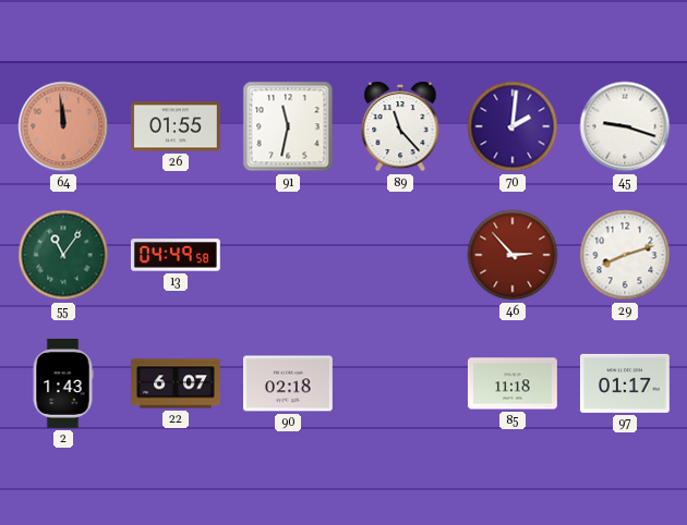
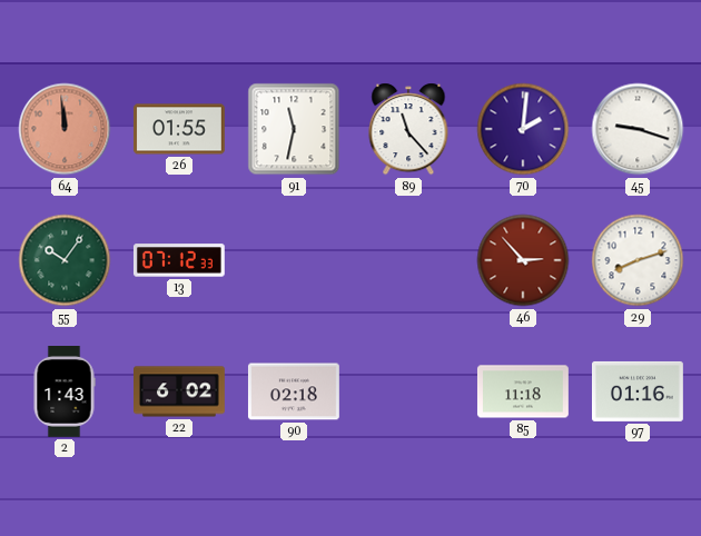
55: 11:06 -> 10:06 (65, 260)
13: 04:49 -> 07:12 (179, 260)
22: 6:07 -> 6:02 (180, 391)
97: 01:17 -> 01:16 (638, 391)
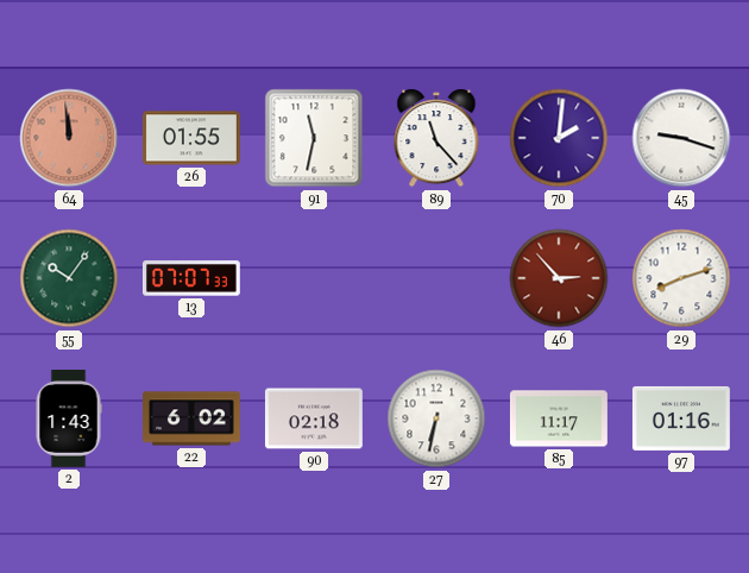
13: 07:12 -> 07:07 (191, 278)
27: none -> 6:32 (436, 418)
85: 11:18 -> 11:17 (559, 418)
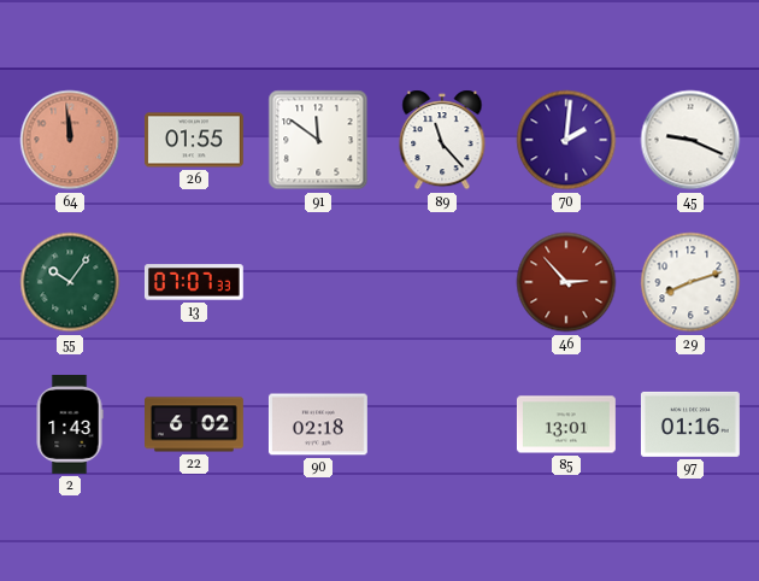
91: 11:32 -> 11:51 (318, 140)
45: 9:18 -> 9:19 (690, 140)
27: 6:32 -> none (436, 418)
85: 11:17 -> 13:01 (566, 424)
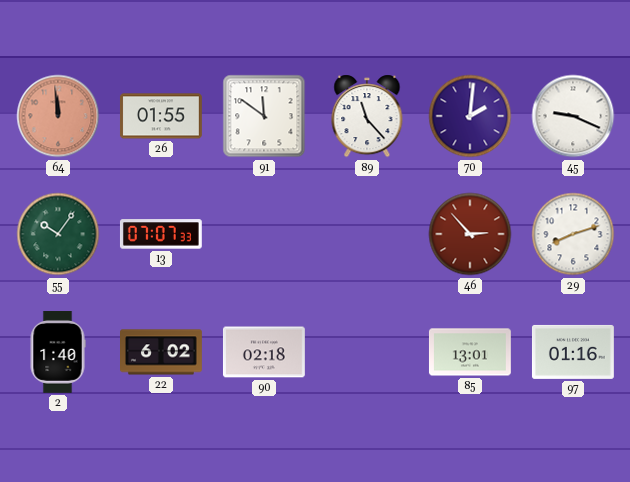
2: 1:43 -> 1:40 (58, 353)
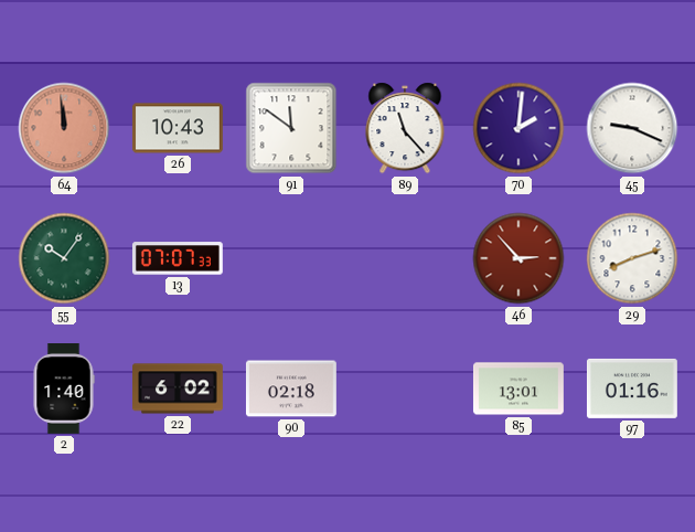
26: 01:55 -> 10:43 (178, 128)
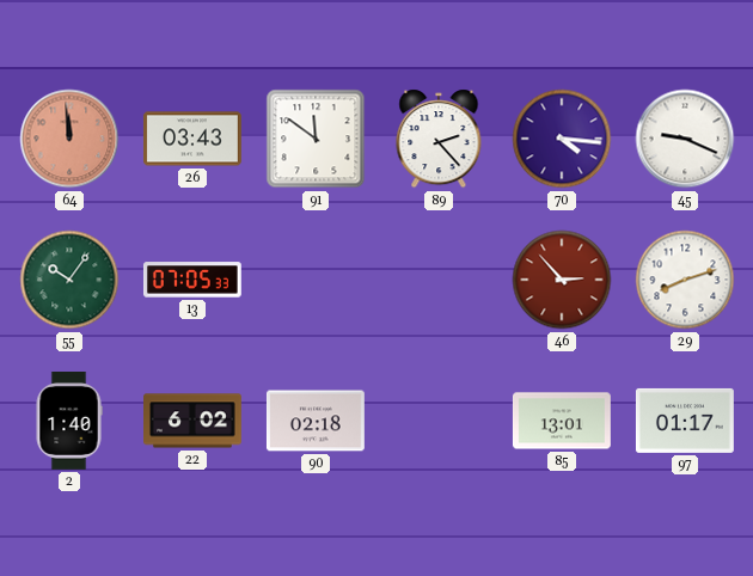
26: 10:43 -> 03:43 (192, 139)
89: 11:23 -> 2:23 (439, 139)
70: 2:01 -> 4:16 (562, 139)
13: 07:07 -> 07:05 (192, 280)
97: 01:16 -> 01:17 (685, 421)
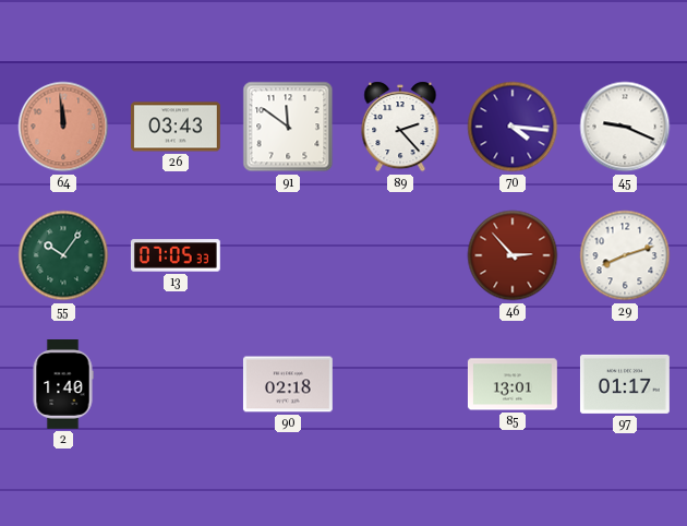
22: 6:02 -> none (194, 421)
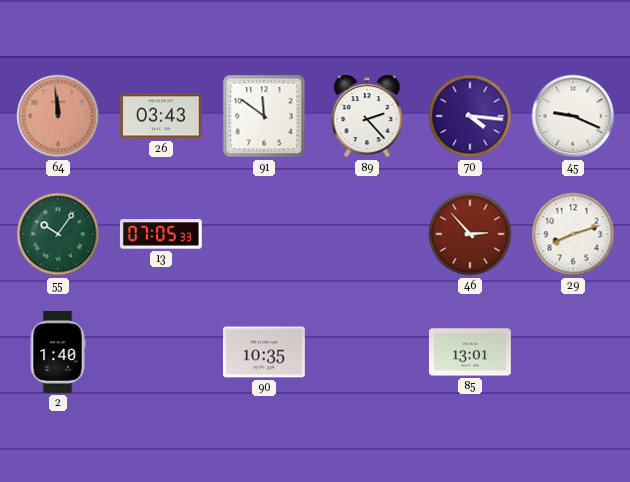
90: 02:18 -> 10:35 (264, 352)
97: 01:17 -> none (625, 384)
